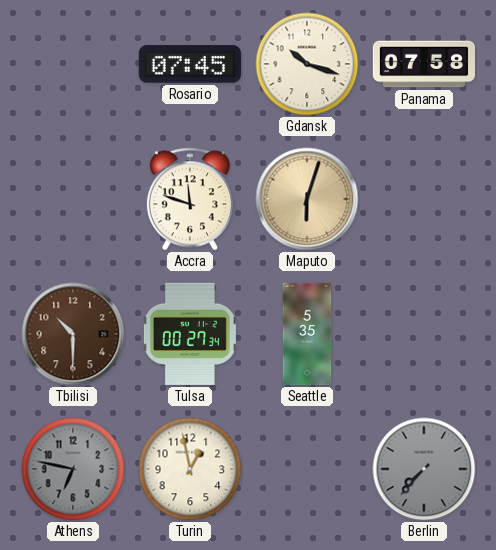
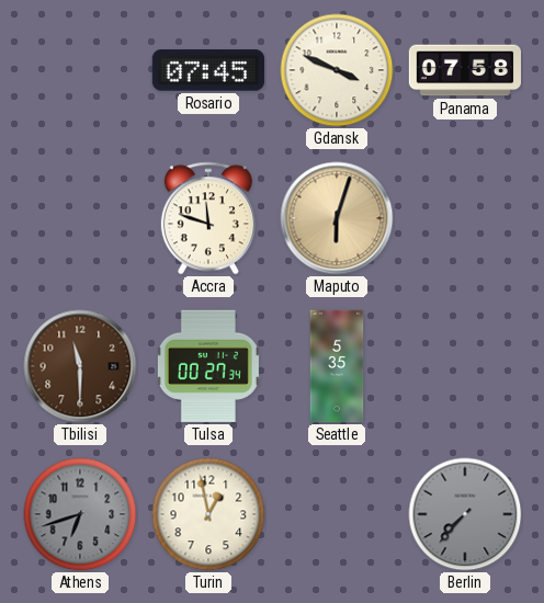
Gdansk: 10:18 -> 3:49 (337, 70)
Tbilisi: 10:30 -> 11:30 (80, 366)
Athens: 6:47 -> 6:42 (80, 514)
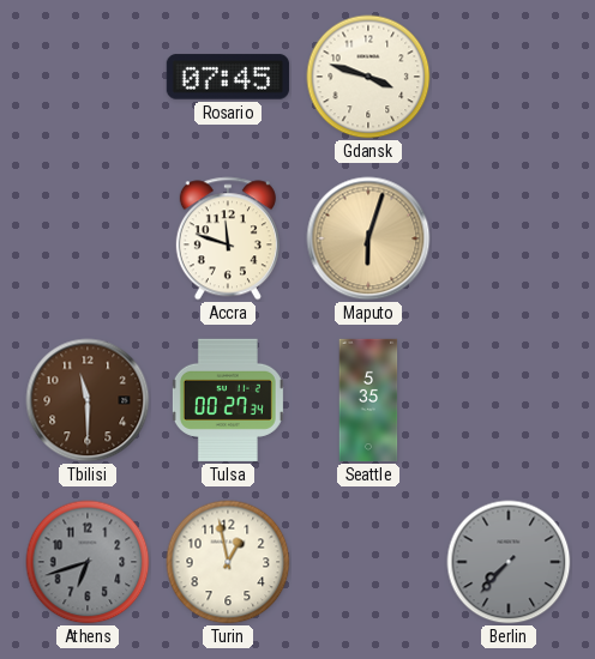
Gdansk: 3:49 -> 3:48 (368, 77)
Panama: 07:58 -> none (464, 70)
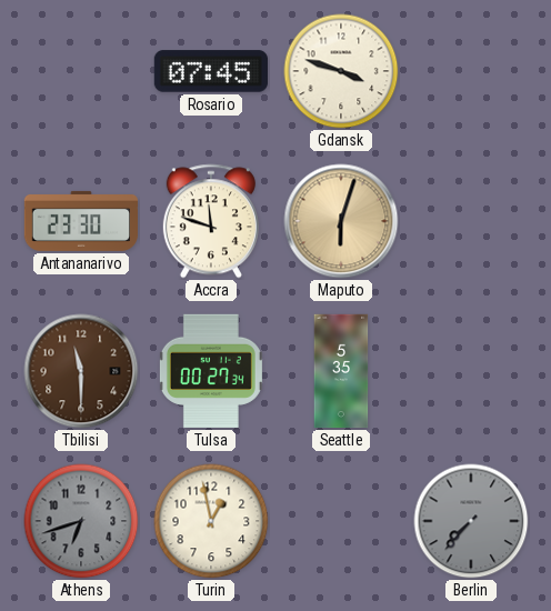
Antananarivo: none -> 23:30 (81, 221)
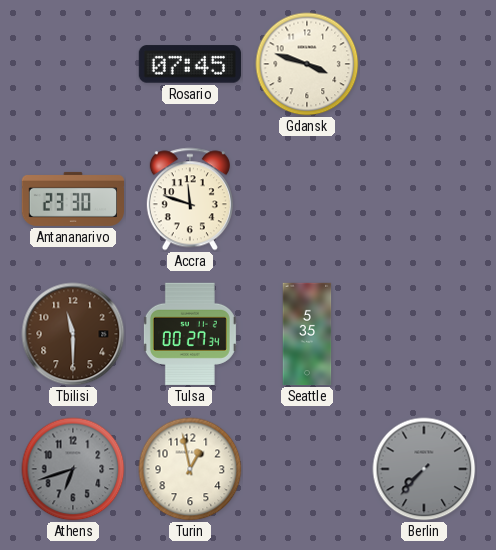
Maputo: 6:03 -> none (341, 221)
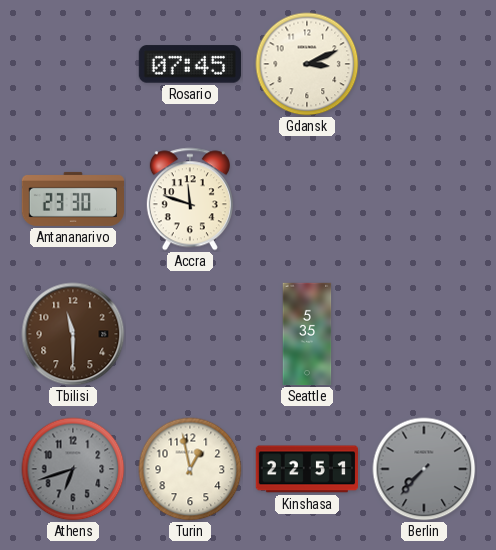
Gdansk: 3:48 -> 3:11 (307, 64)
Tulsa: 00:27 -> none (190, 334)
Kinshasa: none -> 22:51 (306, 469)
